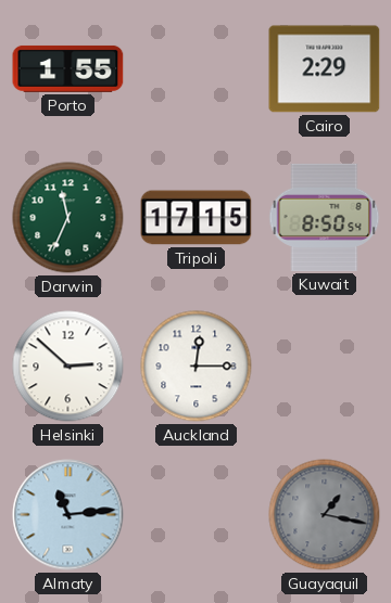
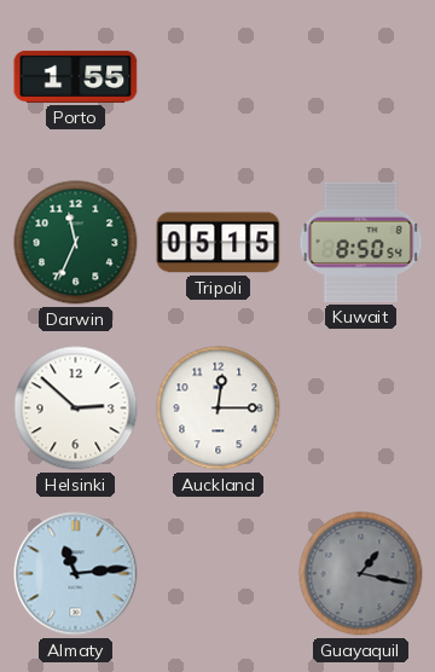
Cairo: 2:29 -> none (325, 69)
Tripoli: 17:15 -> 05:15 (219, 243)
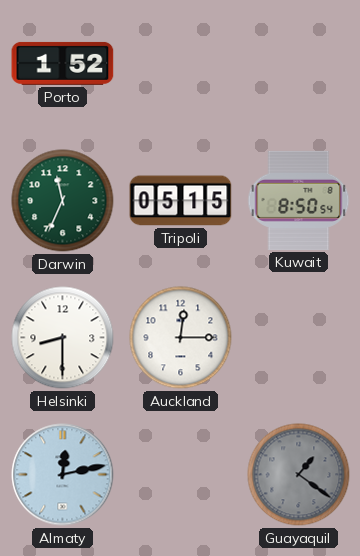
Porto: 1:55 -> 1:52 (63, 63)
Helsinki: 2:52 -> 8:30 (63, 338)
Almaty: 11:14 -> 12:13 (63, 475)
Guayaquil: 1:17 -> 1:21 (299, 475)
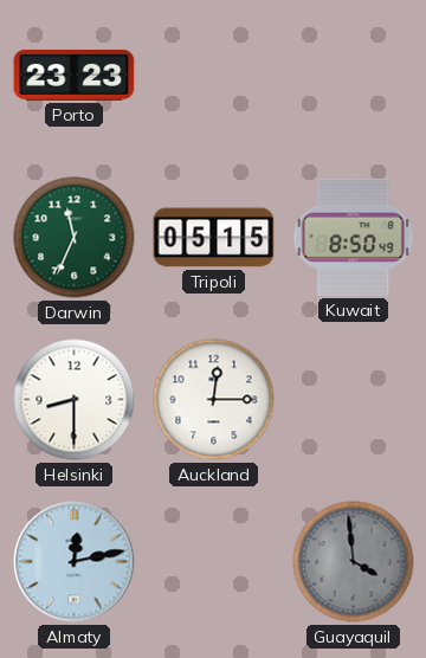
Porto: 1:52 -> 23:23 (75, 75)
Kuwait: 8:50:54 -> 8:50:49 (354, 237)
Guayaquil: 1:21 -> 3:59 (354, 562)
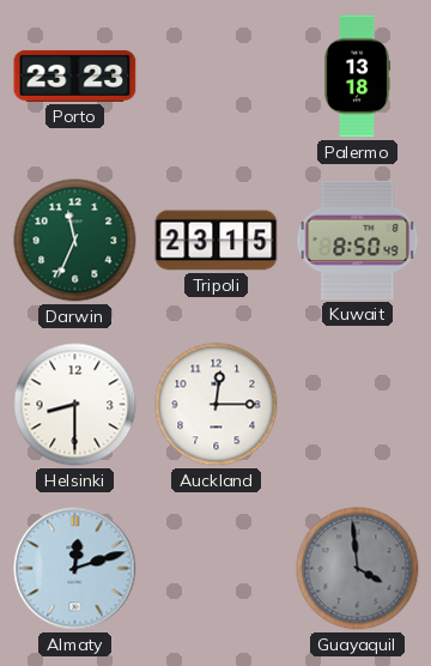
Palermo: none -> 13:18 (357, 77)
Tripoli: 05:15 -> 23:15 (217, 241)
Almaty: 12:13 -> 12:12 (75, 569)
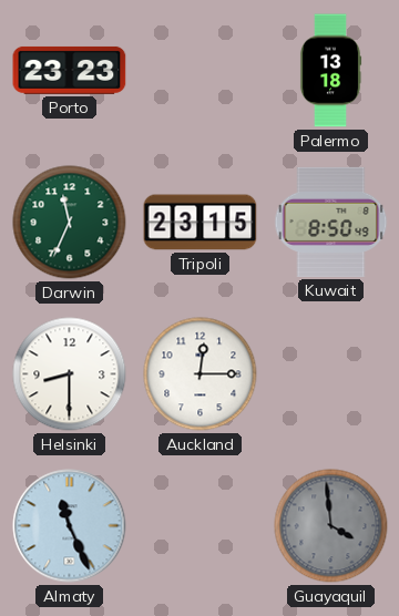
Almaty: 12:12 -> 11:26 (70, 526)
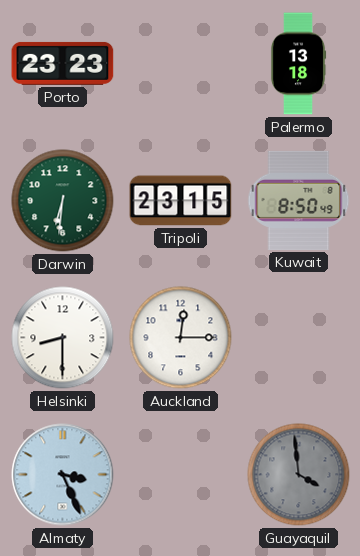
Darwin: 11:34 -> 6:31 (63, 201)
Almaty: 11:26 -> 3:26 (63, 475)
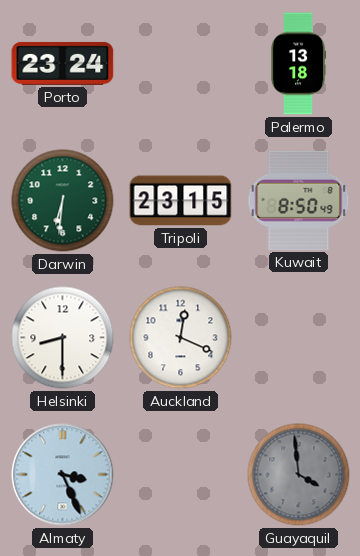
Porto: 23:23 -> 23:24 (63, 63)
Auckland: 12:15 -> 12:19 (181, 338)
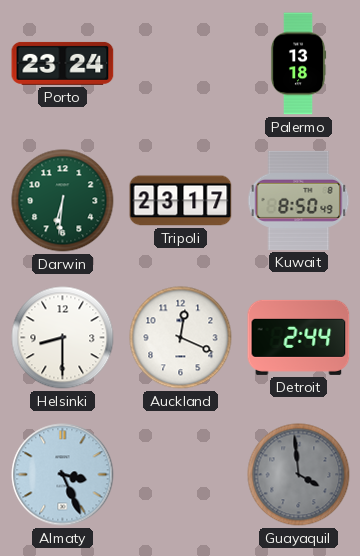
Tripoli: 23:15 -> 23:17 (181, 201)
Detroit: none -> 2:44 (299, 337)
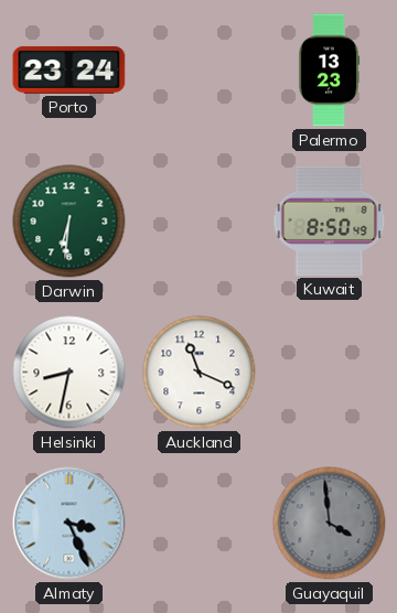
Palermo: 13:18 -> 13:23 (329, 71)
Tripoli: 23:17 -> none (181, 201)
Helsinki: 8:30 -> 8:32 (69, 373)
Auckland: 12:19 -> 11:19 (200, 373)
Detroit: 2:44 -> none (299, 337)
